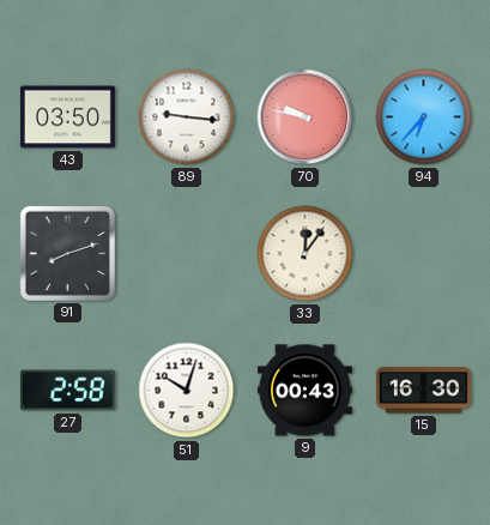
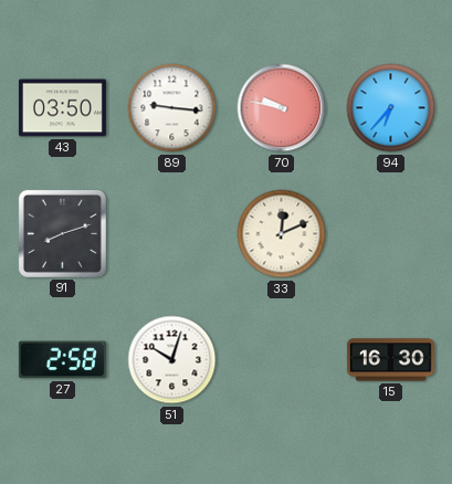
33: 12:06 -> 12:11 (282, 234)
9: 00:43 -> none (304, 391)
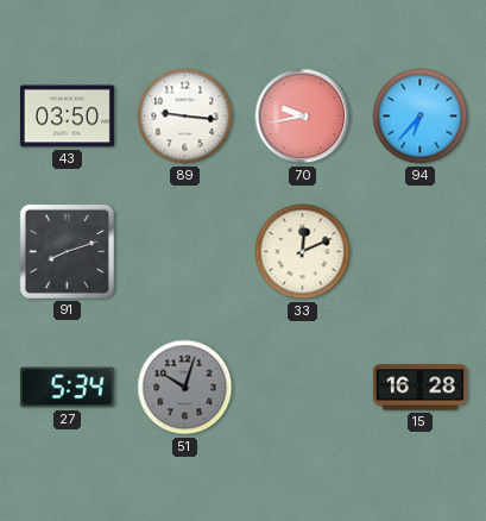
70: 9:47 -> 9:43 (303, 117)
27: 2:58 -> 5:34 (67, 388)
51 dial: white -> grey (185, 388)
15: 16:30 -> 16:28 (419, 388)
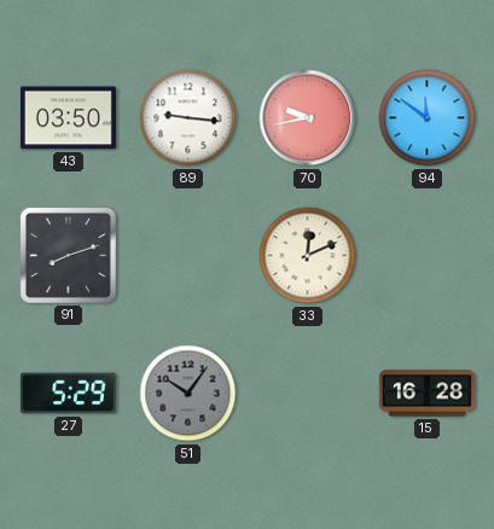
94: 6:37 -> 11:51 (428, 118)
27: 5:34 -> 5:29 (68, 394)
51: 10:03 -> 10:06 (188, 394)
